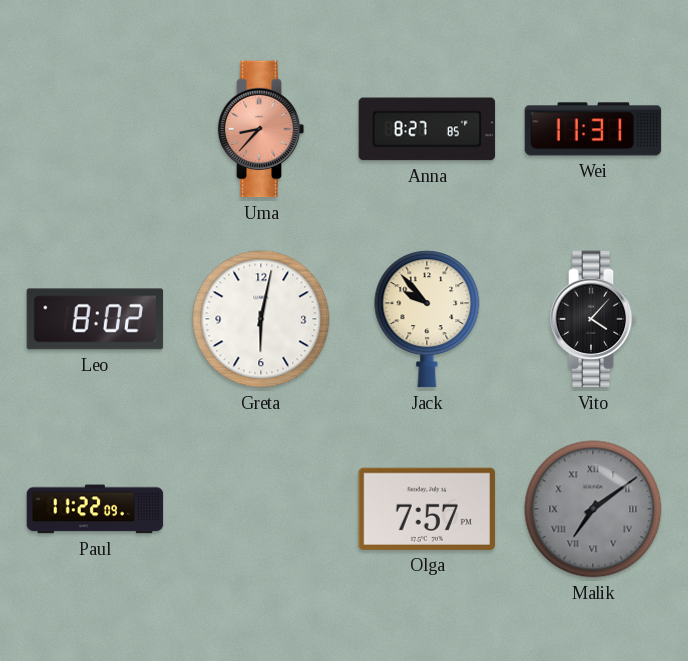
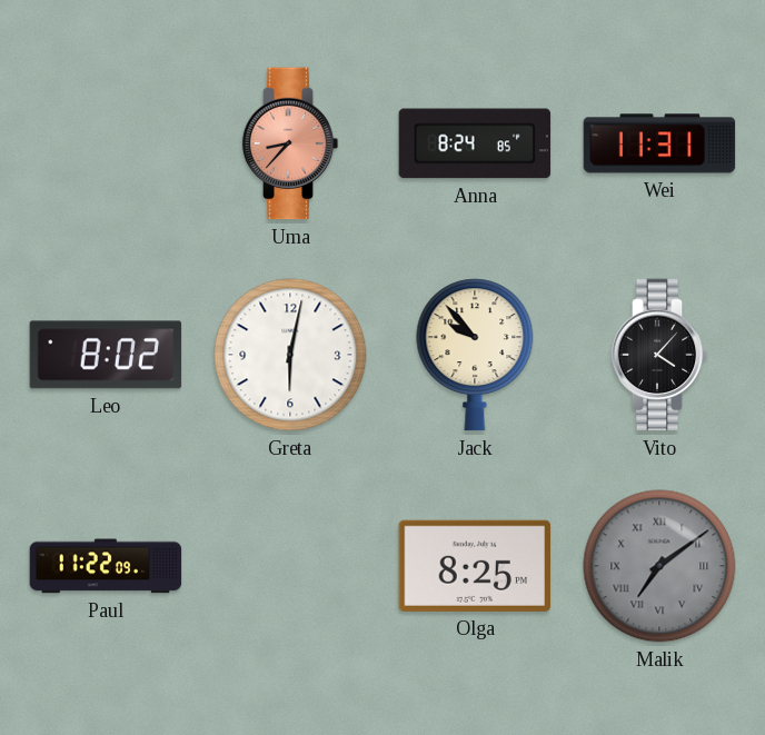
Anna: 8:27 -> 8:24 (475, 143)
Olga: 7:57 -> 8:25 (475, 566)
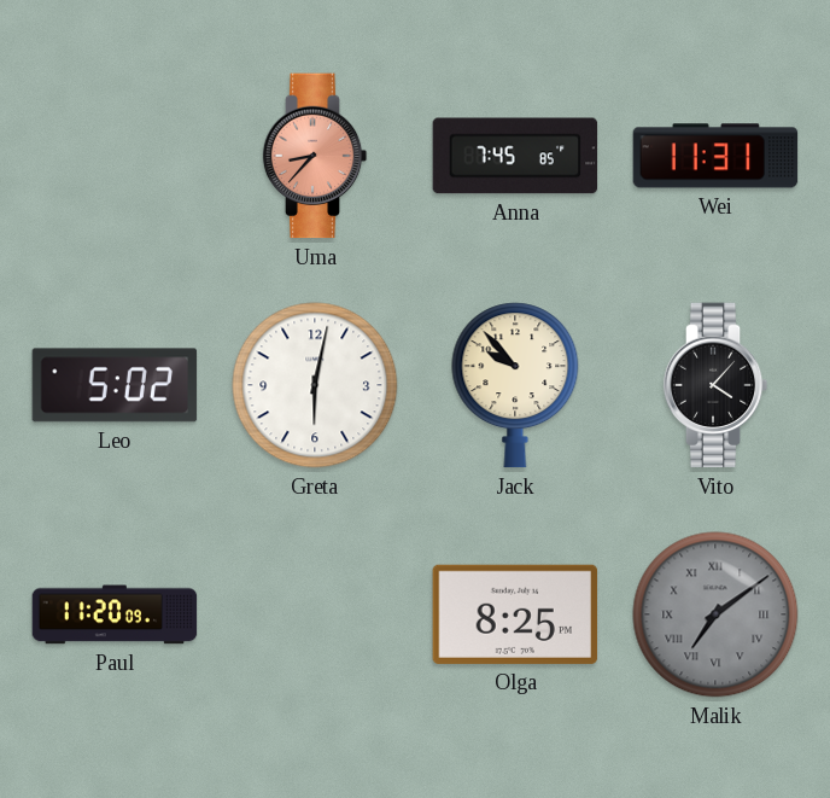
Anna: 8:24 -> 7:45 (515, 156)
Leo: 8:02 -> 5:02 (115, 385)
Paul: 11:22 -> 11:20 (115, 614)
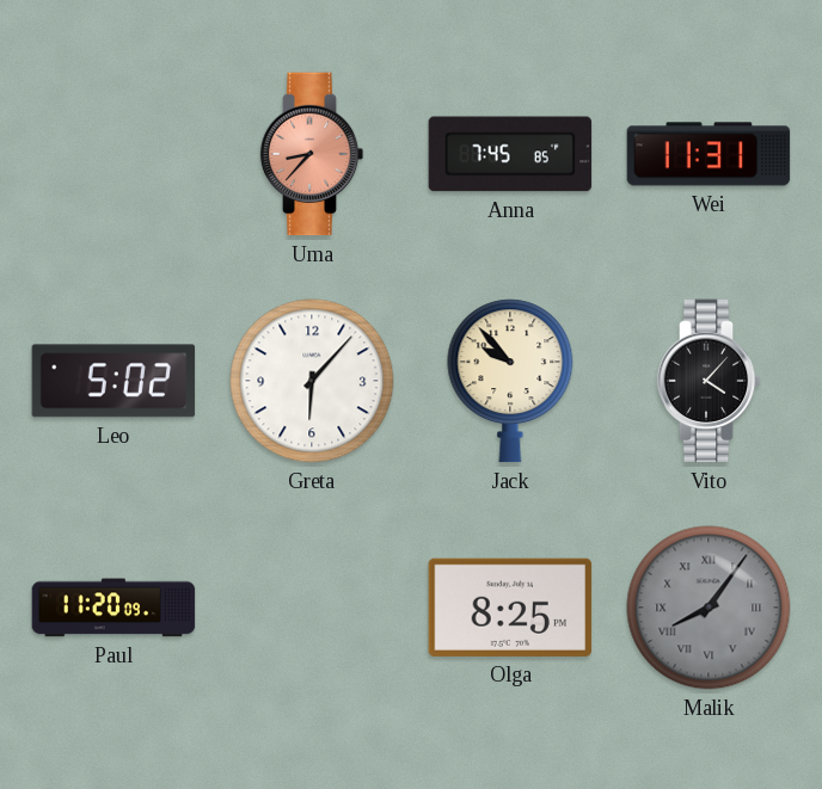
Greta: 6:02 -> 6:07 (312, 381)
Malik: 7:09 -> 8:06 (708, 608)
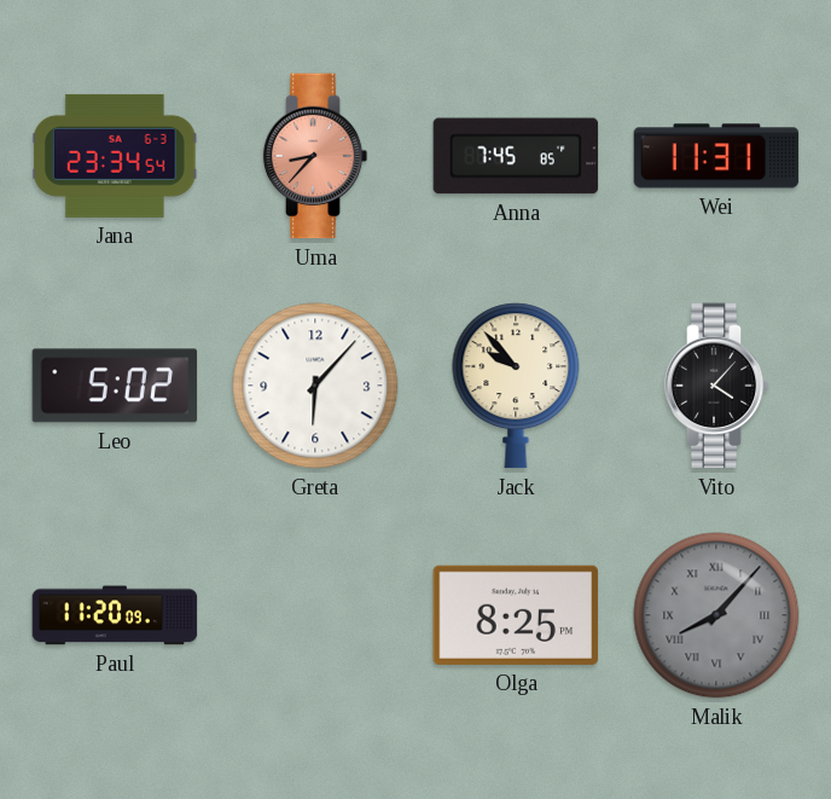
Jana: none -> 23:34 (115, 156)
Malik: 8:06 -> 8:07 (716, 615)
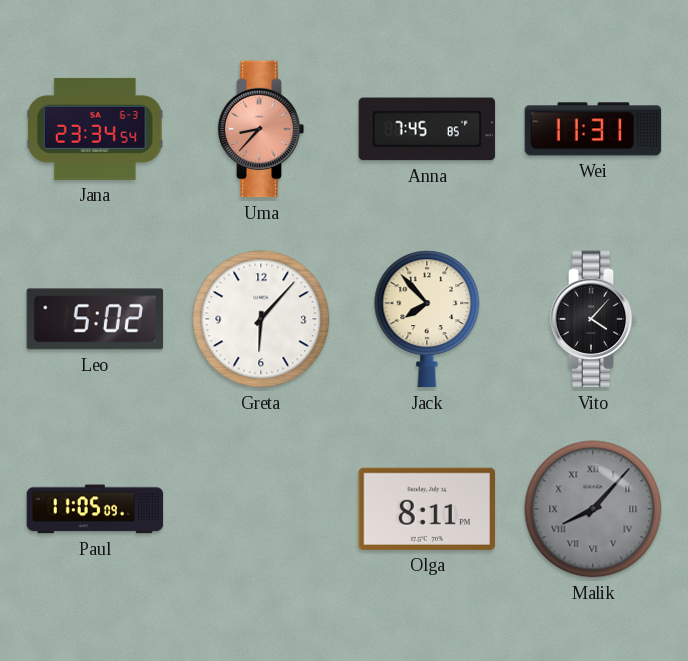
Jack: 9:53 -> 7:53 (427, 319)
Paul: 11:20 -> 11:05 (95, 509)
Olga: 8:25 -> 8:11 (427, 509)
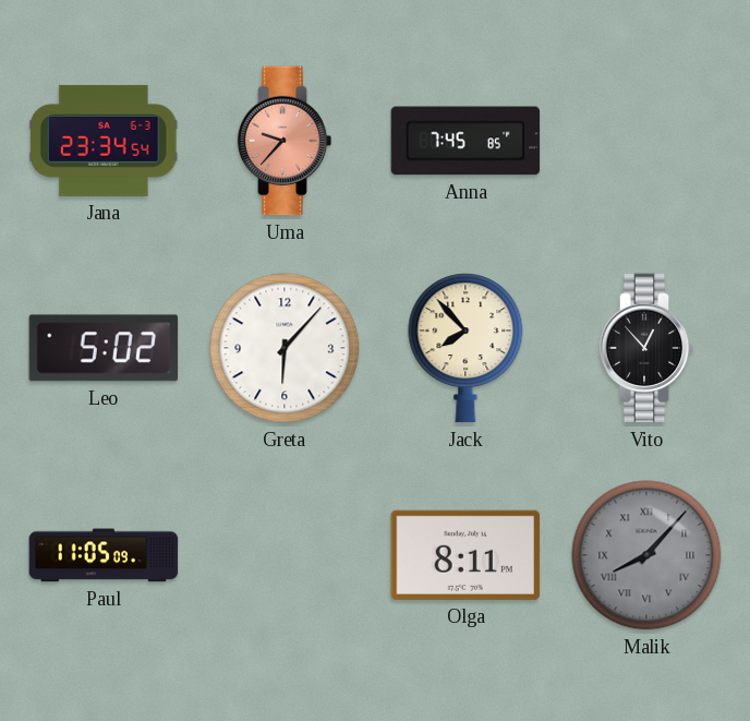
Uma: 8:37 -> 9:37 (285, 141)
Wei: 11:31 -> none (593, 129)
Vito: 4:07 -> 12:53 (646, 348)
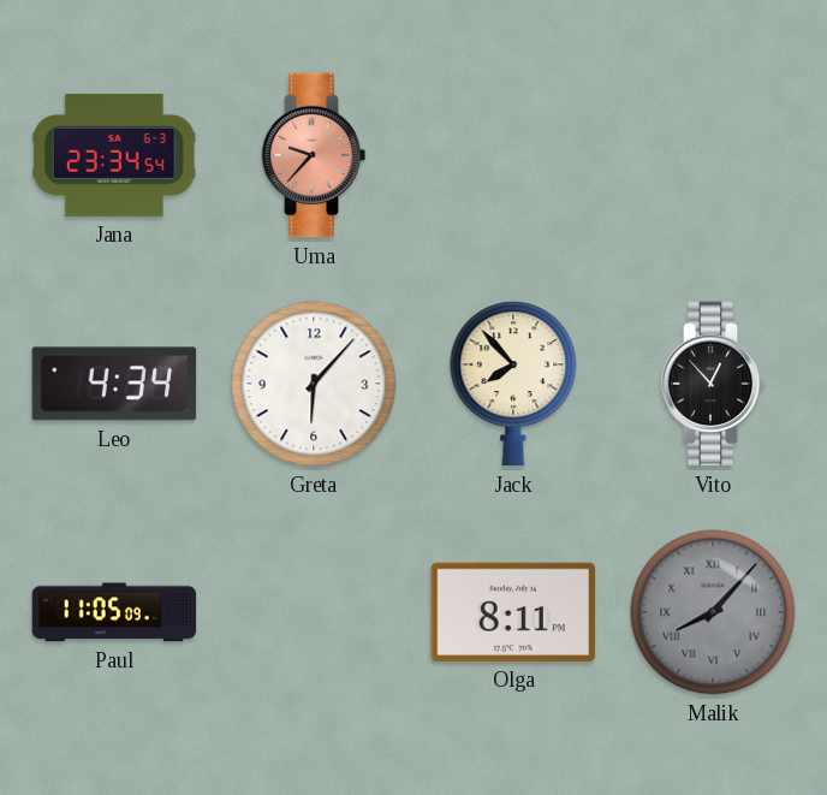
Anna: 7:45 -> none (465, 141)
Leo: 5:02 -> 4:34 (114, 384)
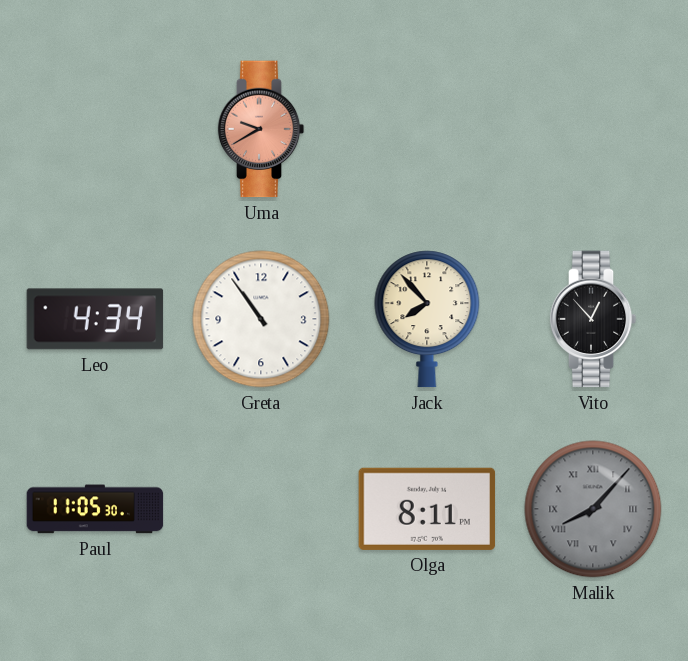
Jana: 23:34 -> none (114, 155)
Uma: 9:37 -> 9:40 (261, 129)
Greta: 6:07 -> 10:54 (261, 319)
Paul: 11:05:09 -> 11:05:30 (95, 509)
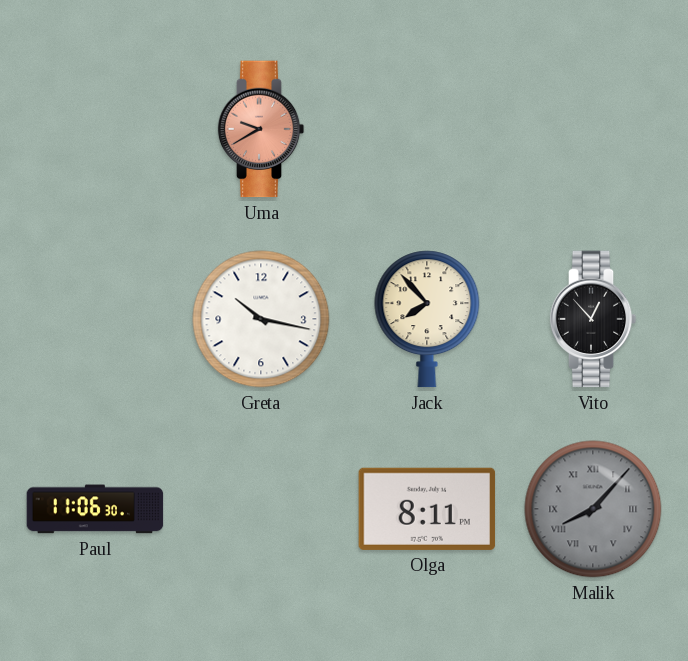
Leo: 4:34 -> none (95, 319)
Greta: 10:54 -> 10:17 (261, 319)
Paul: 11:05 -> 11:06 (95, 509)
